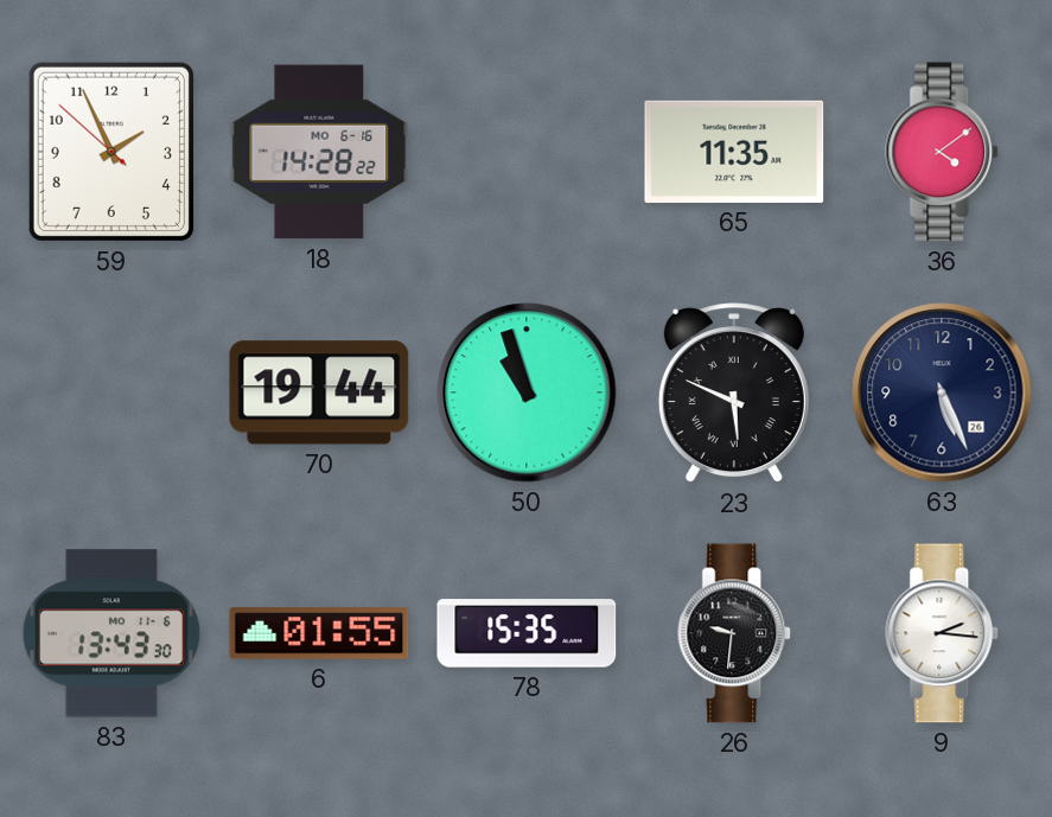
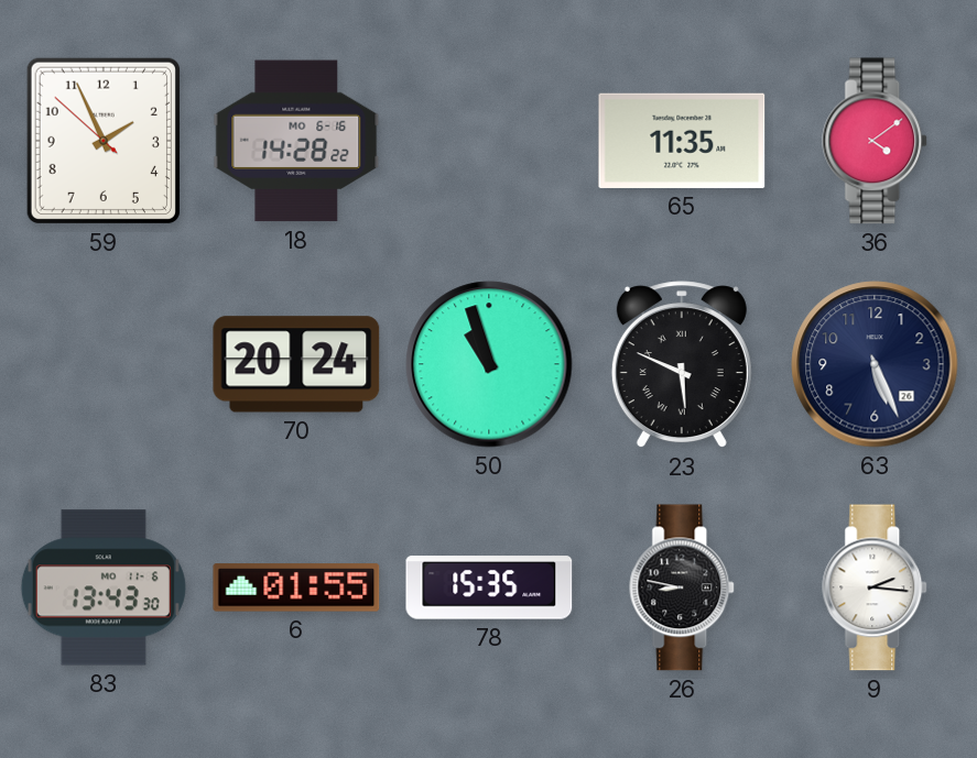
70: 19:44 -> 20:24 (296, 364)
26: 9:31 -> 8:47 (683, 587)
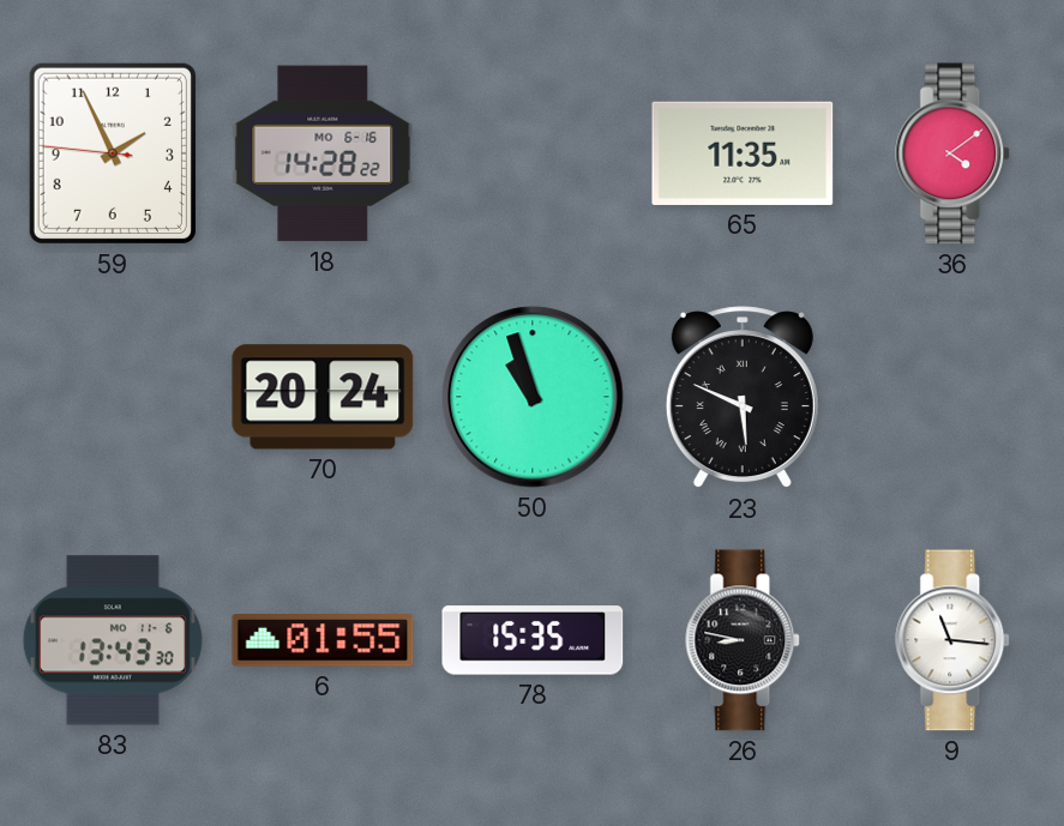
59: 1:55:52 -> 1:55:46 (113, 153)
63: 5:26 -> none (875, 364)
9: 2:16 -> 11:16 (954, 640)
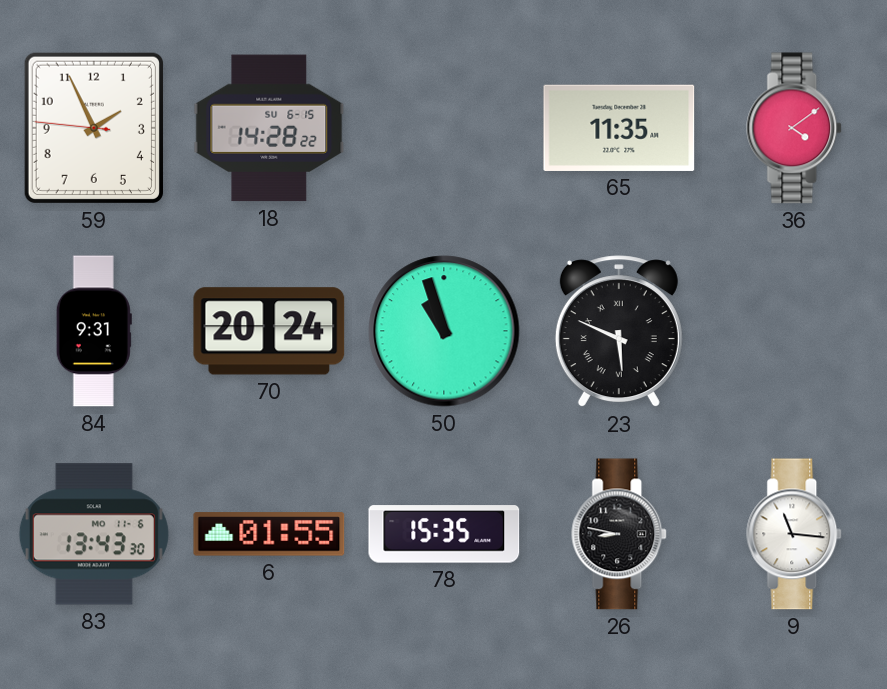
18 date: MO 6-16 -> SU 6-15 (269, 128)
84: none -> 9:31 (94, 331)
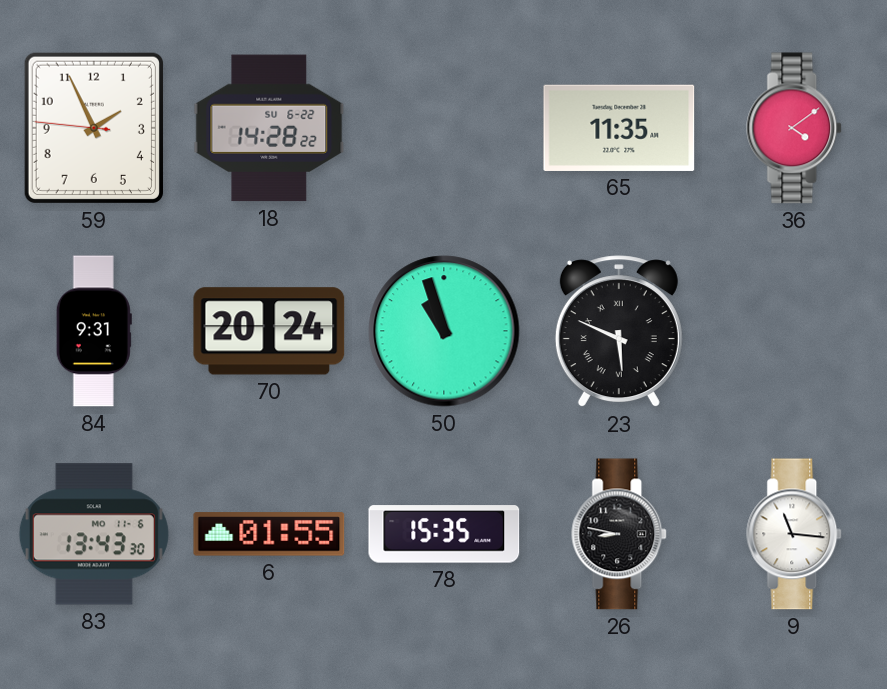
18 date: SU 6-15 -> SU 6-22 (269, 128)
